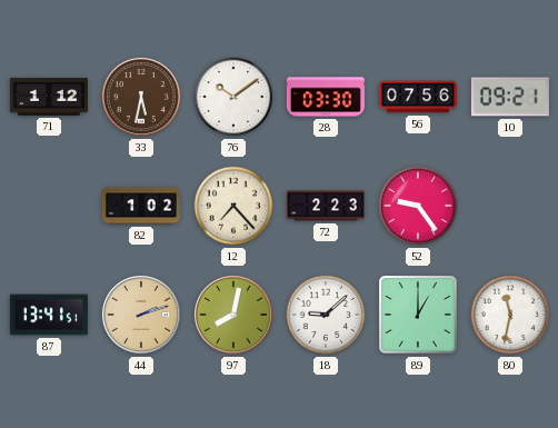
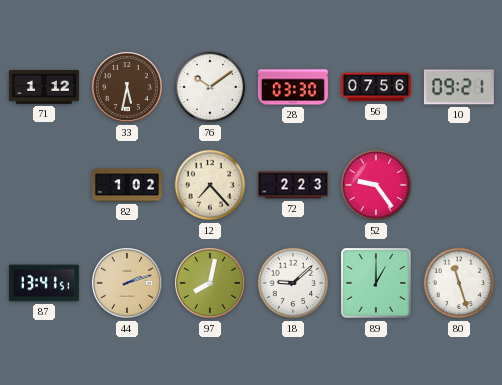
80: 11:32 -> 11:27 (459, 283)
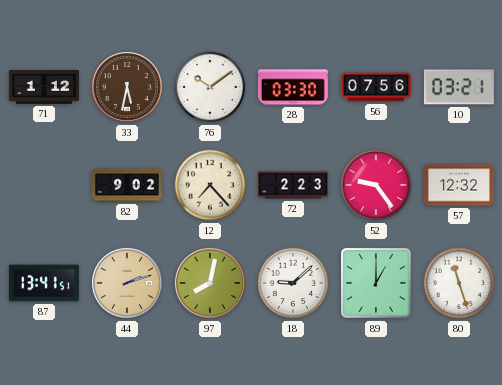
10: 09:21 -> 03:21 (459, 87)
82: 1:02 -> 9:02 (127, 185)
57: none -> 12:32 (459, 185)
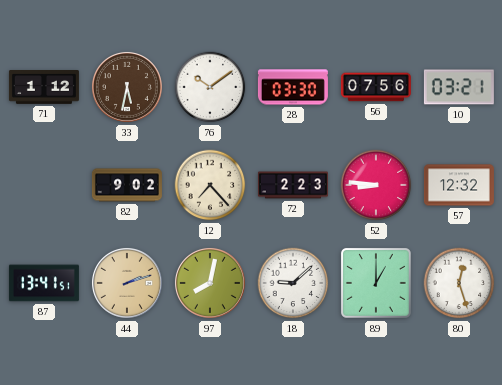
52: 9:24 -> 8:46 (376, 185)
80: 11:27 -> 12:27 (459, 283)
